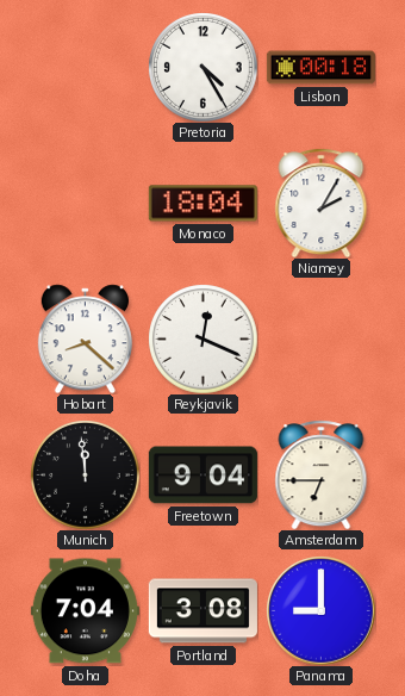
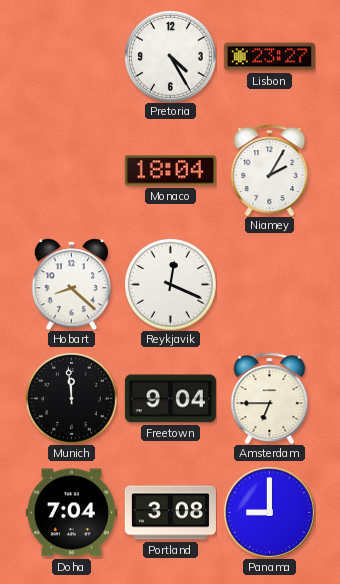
Lisbon: 00:18 -> 23:27 (269, 57)
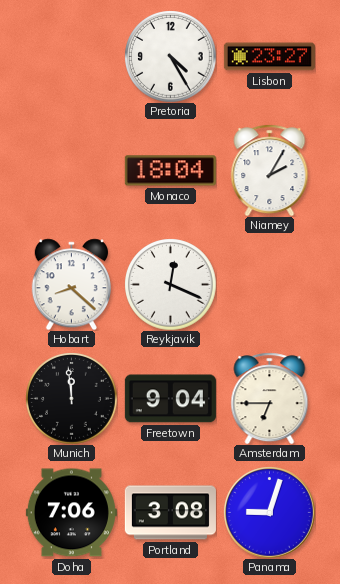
Doha: 7:04 -> 7:06 (71, 513)
Panama: 9:00 -> 9:03 (270, 513)
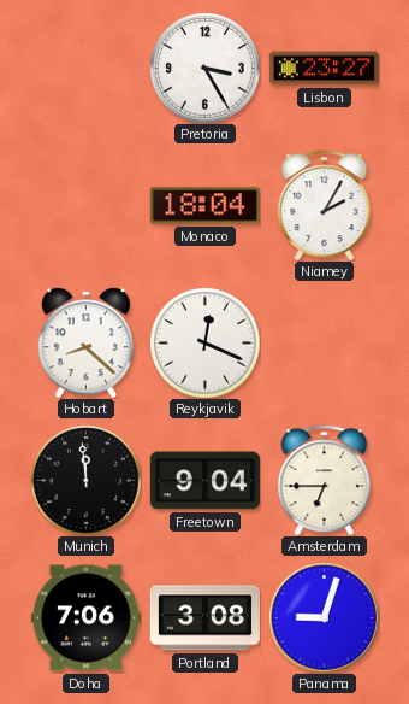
Pretoria: 4:25 -> 3:25 (204, 68)
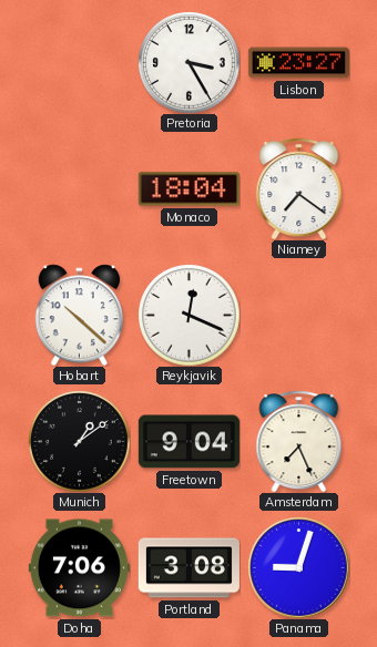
Niamey: 2:05 -> 7:21 (299, 188)
Hobart: 8:22 -> 10:22 (79, 315)
Munich: 11:59 -> 1:09 (79, 441)
Amsterdam: 6:45 -> 7:26 (299, 441)
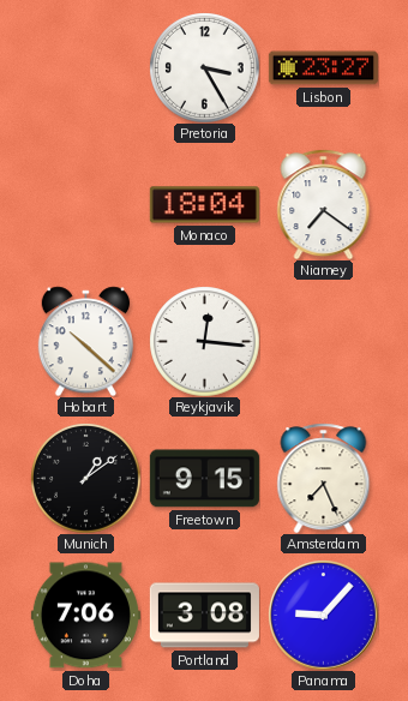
Reykjavik: 12:19 -> 12:16 (204, 341)
Freetown: 9:04 -> 9:15 (204, 479)
Panama: 9:03 -> 9:07 (324, 616)
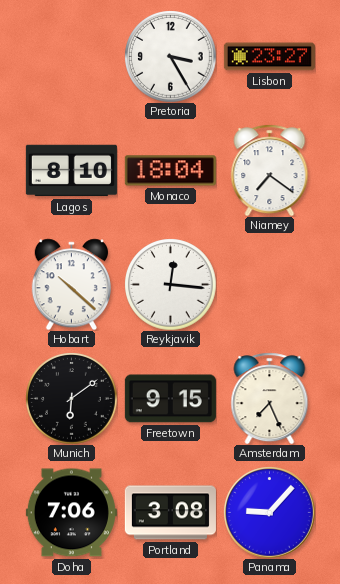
Lagos: none -> 8:10 (71, 171)
Munich: 1:09 -> 6:09 (71, 398)
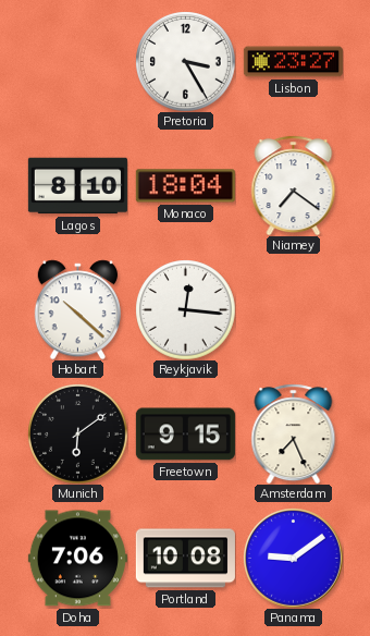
Portland: 3:08 -> 10:08 (185, 559)
Panama: 9:07 -> 9:09 (294, 559)
